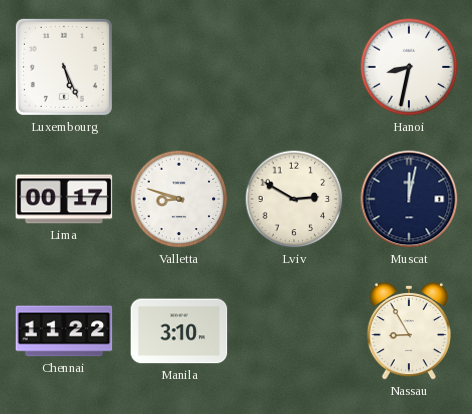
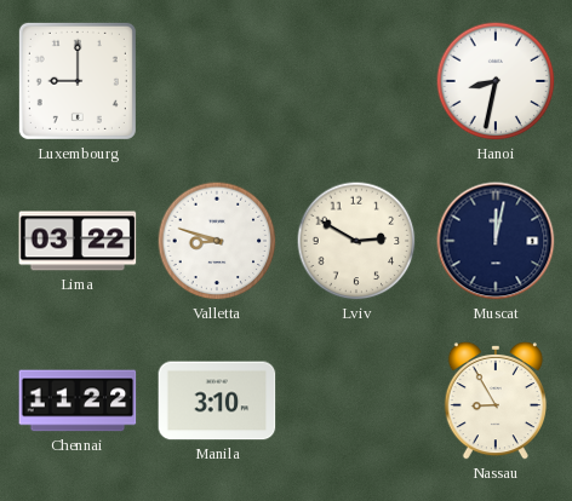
Luxembourg: 5:26 -> 9:00 (78, 81)
Lima: 00:17 -> 03:22 (78, 241)
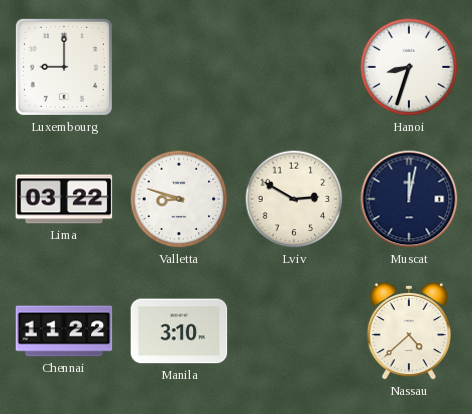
Hanoi: 8:32 -> 8:33 (409, 67)
Nassau: 8:55 -> 4:38 (409, 331)
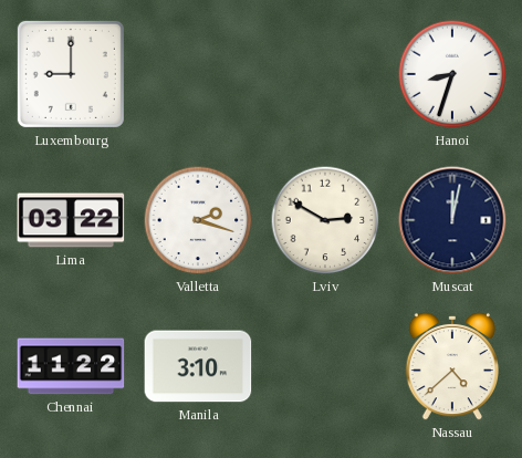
Valletta: 8:48 -> 2:18 (198, 220)
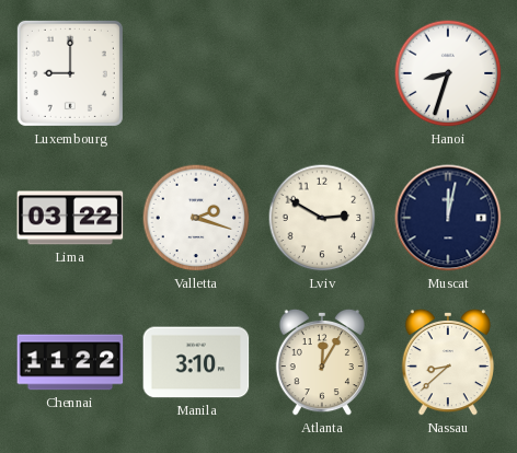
Atlanta: none -> 12:05 (322, 362)
Nassau: 4:38 -> 8:38 (448, 362)
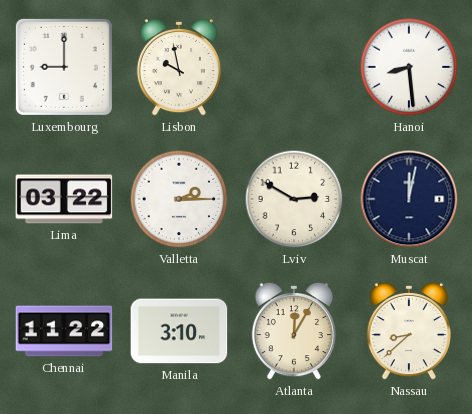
Lisbon: none -> 9:58 (179, 67)
Hanoi: 8:33 -> 8:29 (409, 67)
Valletta: 2:18 -> 2:15 (179, 199)
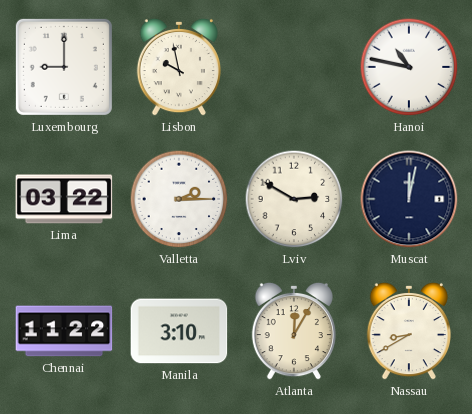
Hanoi: 8:29 -> 10:47 (409, 67)
Nassau: 8:38 -> 8:40 (409, 331)
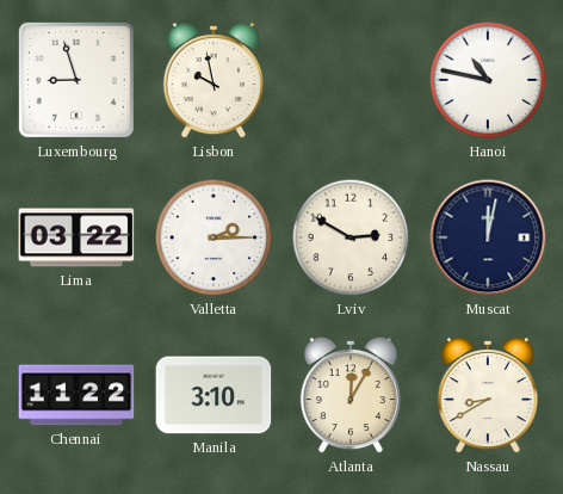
Luxembourg: 9:00 -> 8:57 (76, 80)
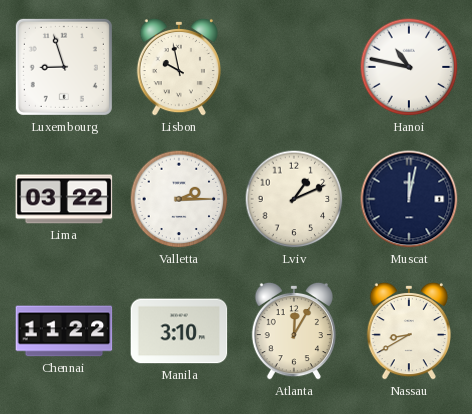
Lviv: 2:50 -> 1:11 (294, 199)
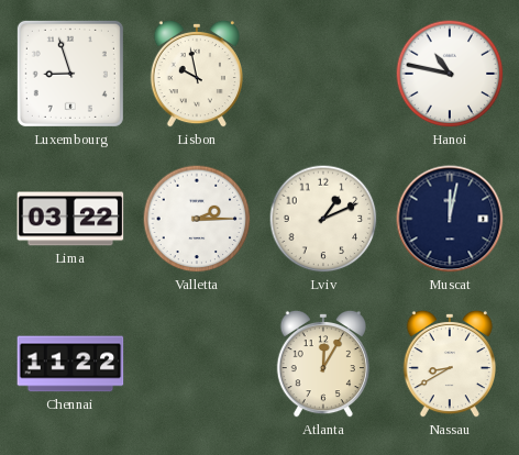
Manila: 3:10 -> none (179, 331)
